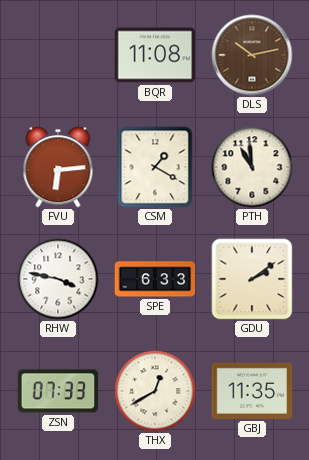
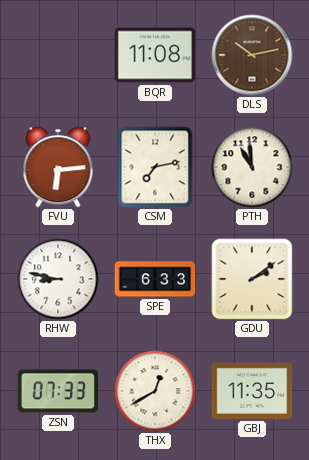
CSM: 1:20 -> 7:13 (155, 167)
RHW: 3:47 -> 8:47 (58, 279)
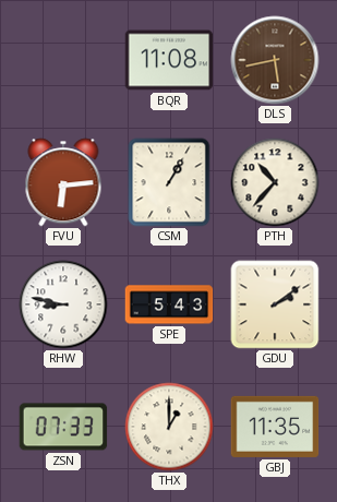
DLS: 10:13 -> 5:43 (275, 60)
CSM: 7:13 -> 1:05 (169, 182)
PTH: 10:59 -> 10:37 (275, 182)
SPE: 6:33 -> 5:43 (169, 304)
THX: 12:40 -> 1:00 (169, 427)
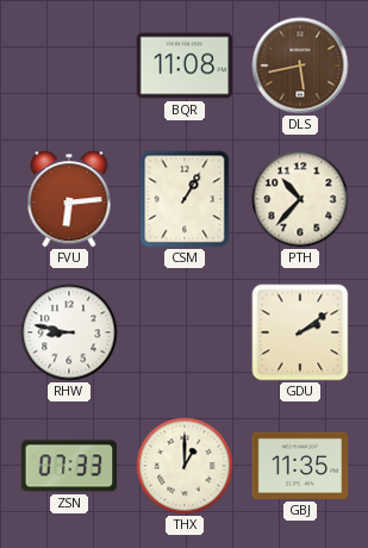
SPE: 5:43 -> none (169, 304)
